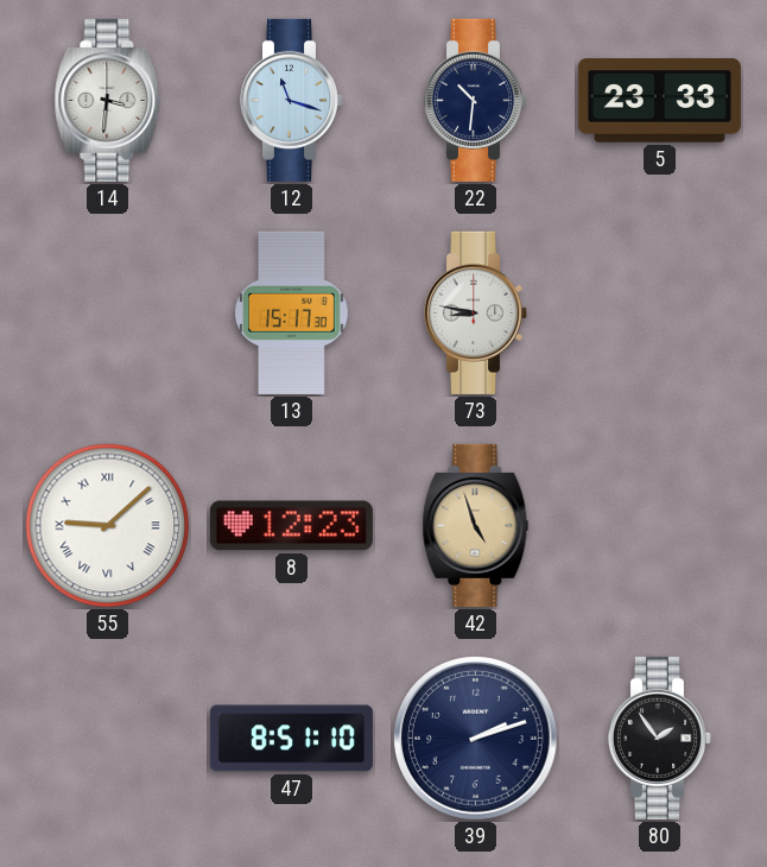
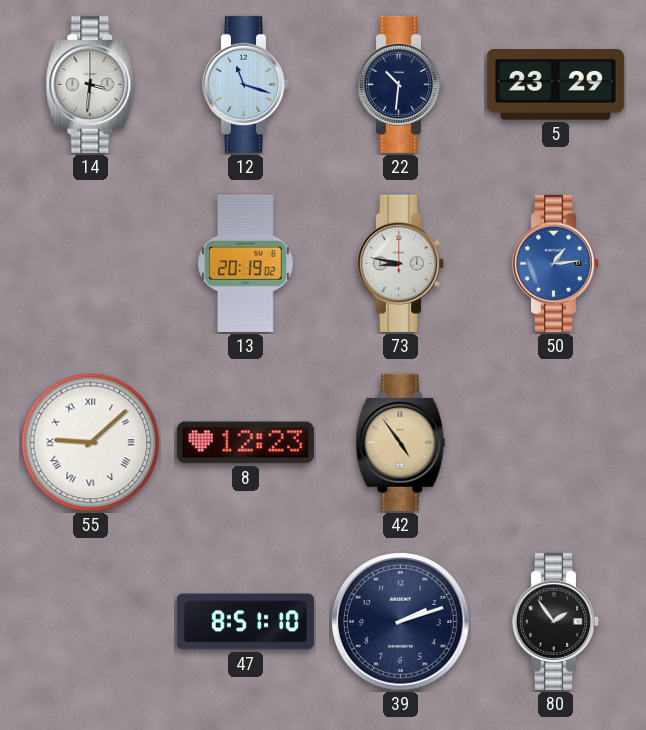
5: 23:33 -> 23:29 (555, 85)
13: 15:17 -> 20:19 (245, 263)
50: none -> 1:14 (555, 263)
42: 4:57 -> 4:54 (401, 442)
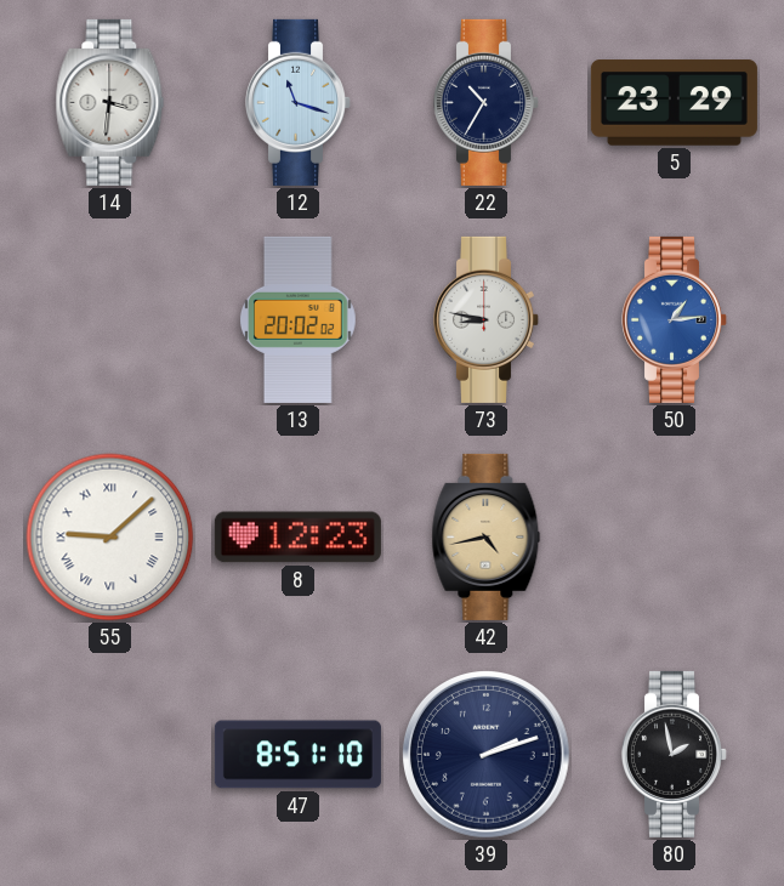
22: 10:31 -> 10:35 (485, 102)
13: 20:19 -> 20:02 (297, 319)
42: 4:54 -> 4:43 (487, 536)
80: 1:54 -> 1:58 (674, 754)
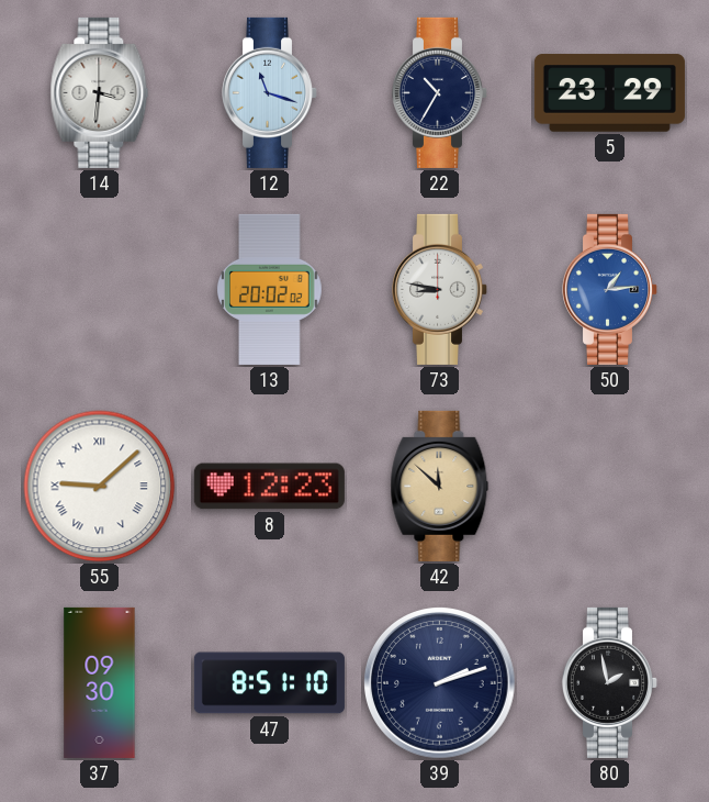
42: 4:43 -> 11:52 (440, 486)
37: none -> 09:30 (100, 682)
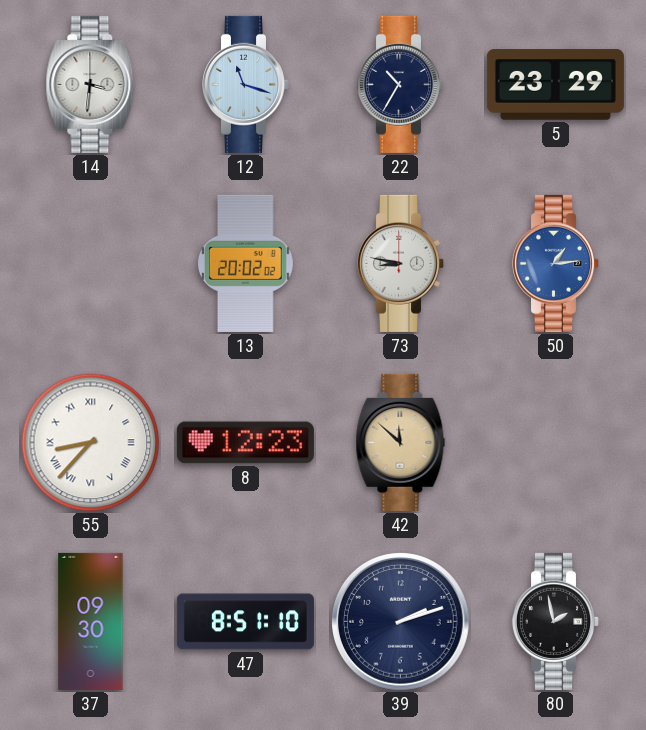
55: 9:08 -> 8:37 (91, 443)
